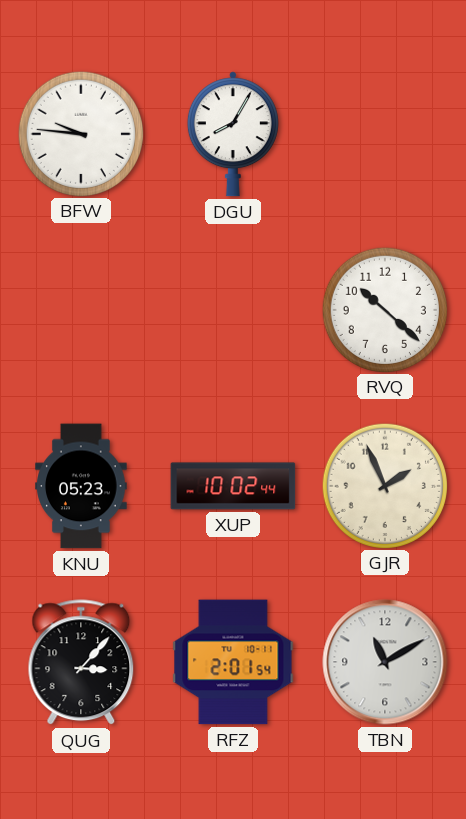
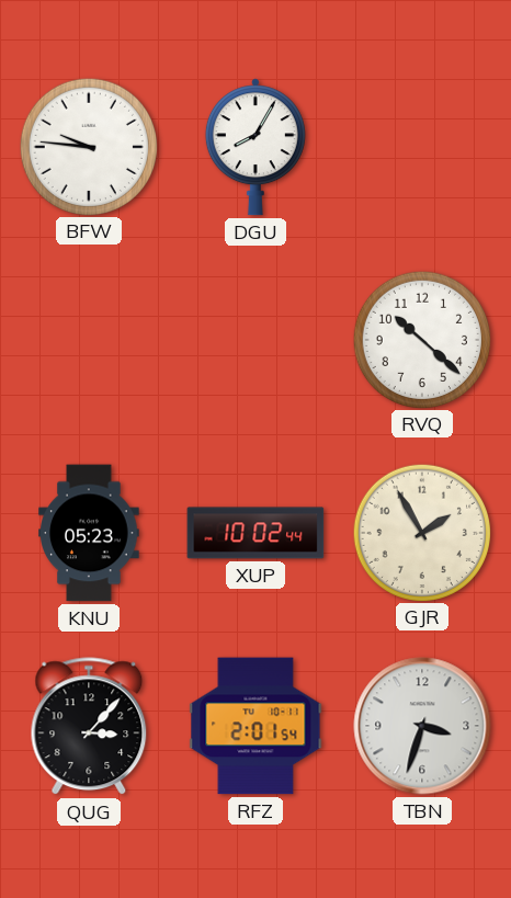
GJR: 1:56 -> 1:55 (421, 532)
TBN: 11:10 -> 3:33 (422, 726)
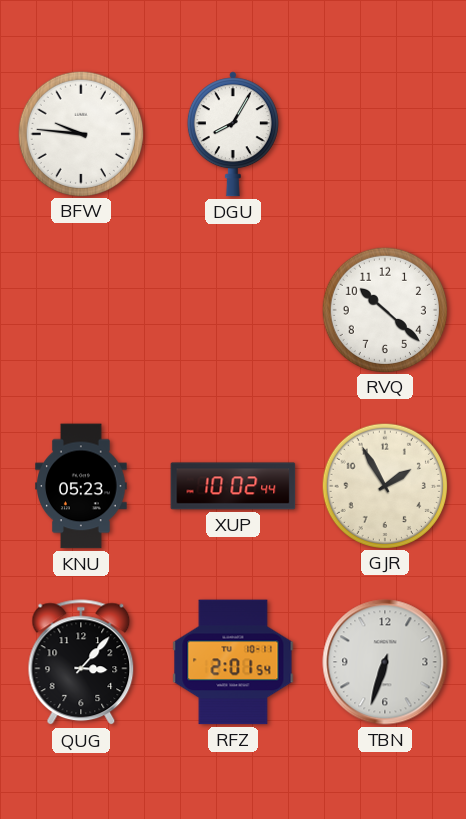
TBN: 3:33 -> 6:33 (385, 662)
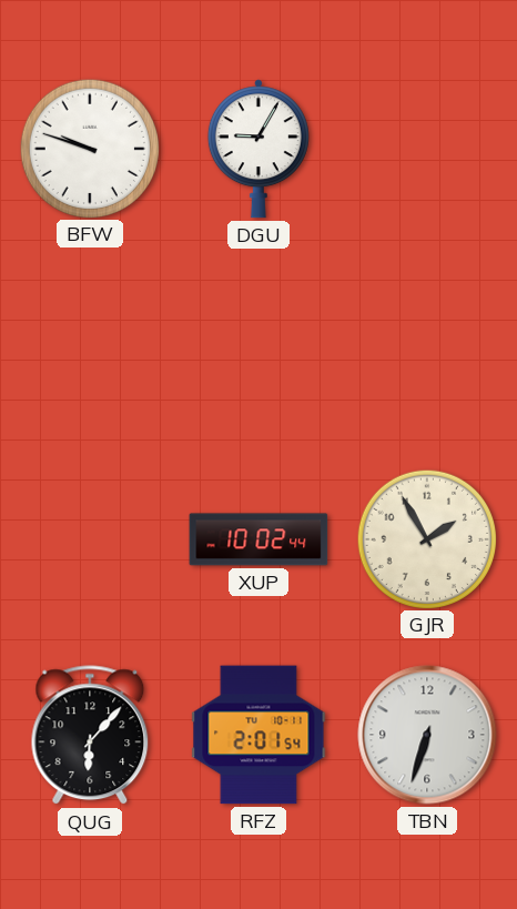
BFW: 9:46 -> 9:48 (89, 148)
DGU: 8:05 -> 9:05 (258, 149)
RVQ: 10:22 -> none (384, 309)
KNU: 05:23 -> none (81, 486)
QUG: 3:07 -> 6:07 (90, 736)
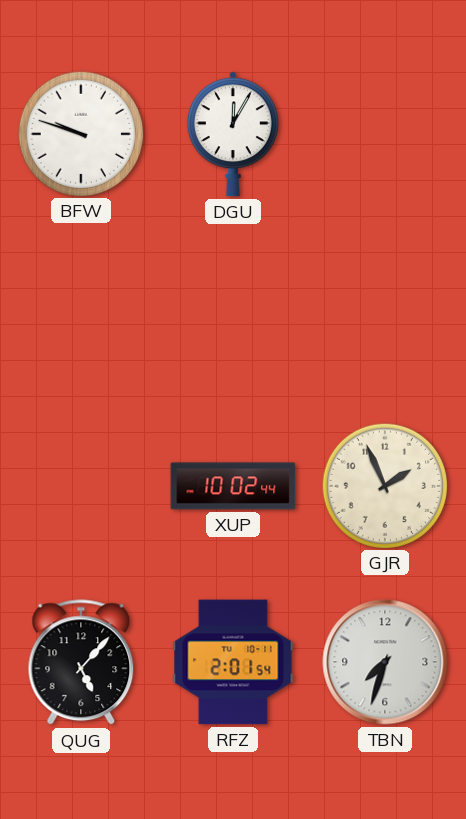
DGU: 9:05 -> 12:05 (233, 134)
GJR: 1:55 -> 1:56 (384, 485)
QUG: 6:07 -> 5:07 (81, 663)
TBN: 6:33 -> 7:33 (385, 662)
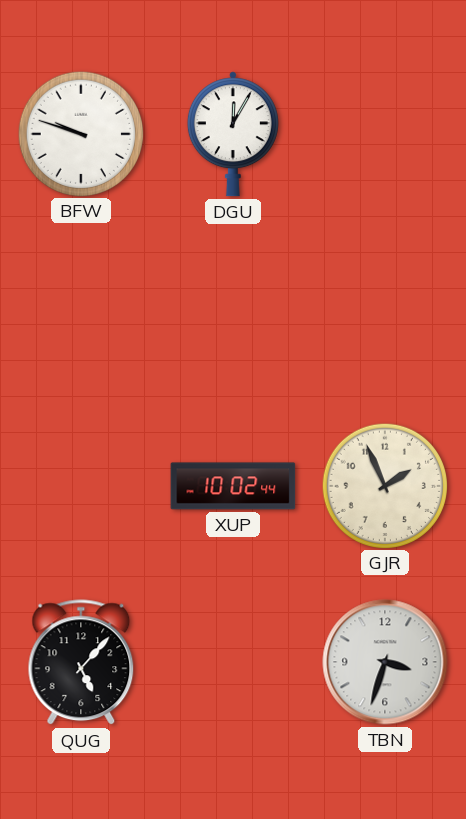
RFZ: 2:01 -> none (233, 662)
TBN: 7:33 -> 3:33 (385, 662)
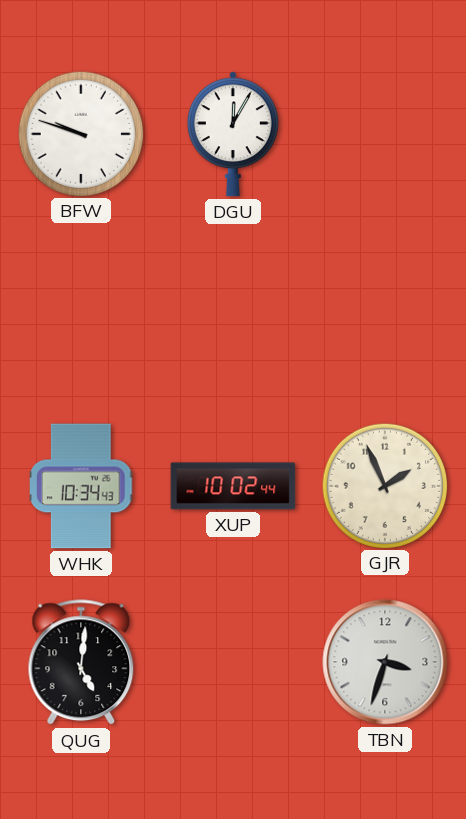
WHK: none -> 10:34 (82, 486)
QUG: 5:07 -> 5:01 (81, 663)
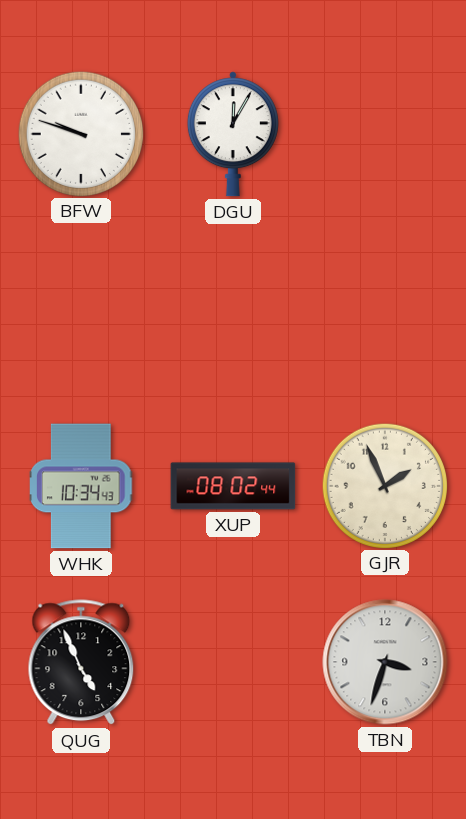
XUP: 10:02 -> 08:02 (233, 486)
QUG: 5:01 -> 4:56 (81, 663)
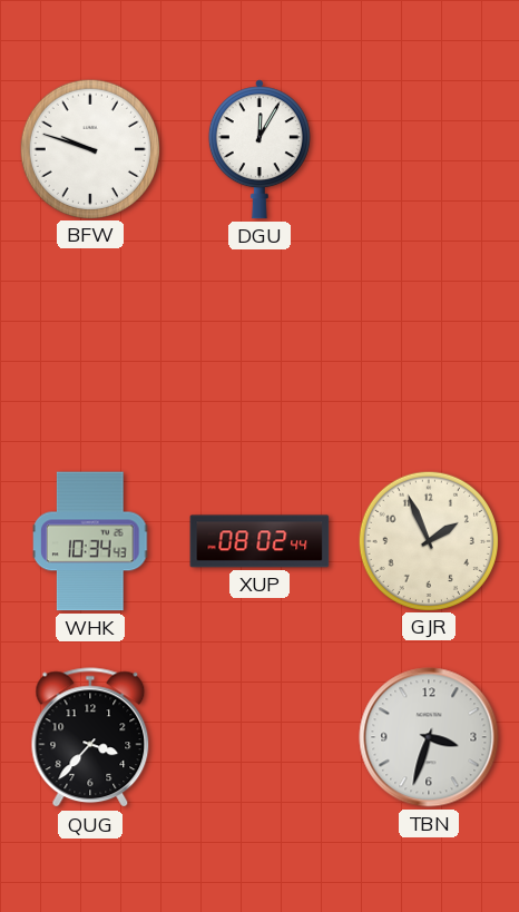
QUG: 4:56 -> 3:37 (90, 738)
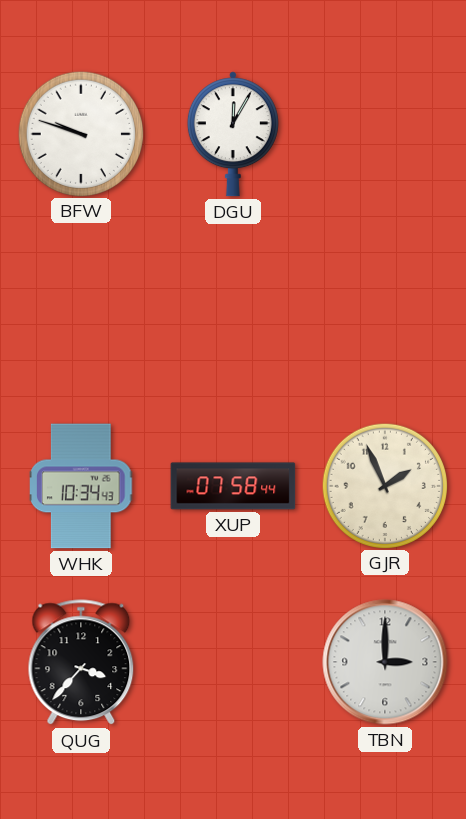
XUP: 08:02 -> 07:58 (233, 486)
TBN: 3:33 -> 3:00 (385, 662)
